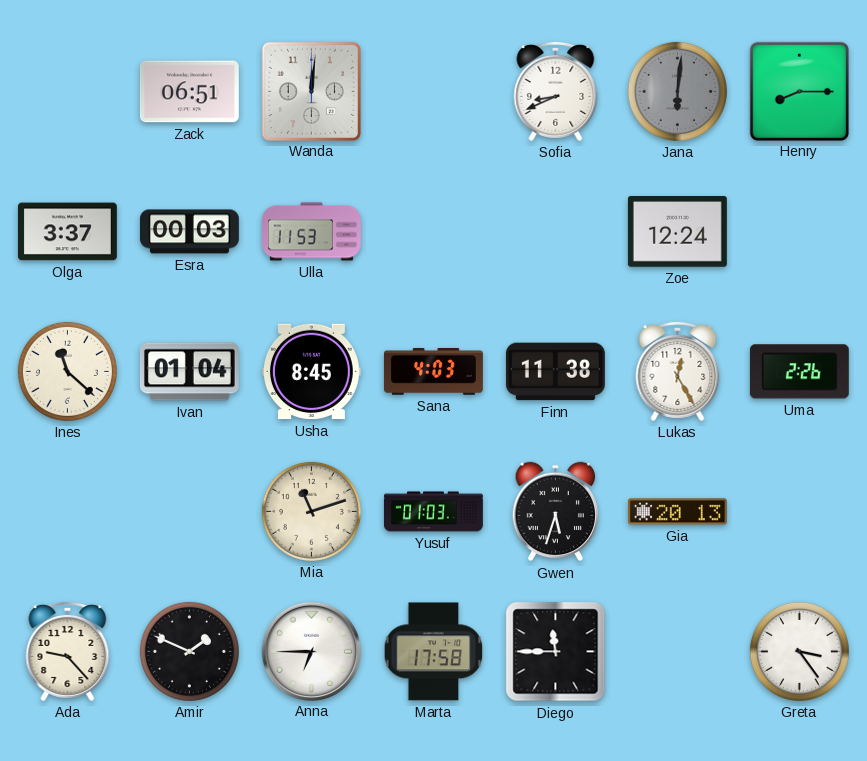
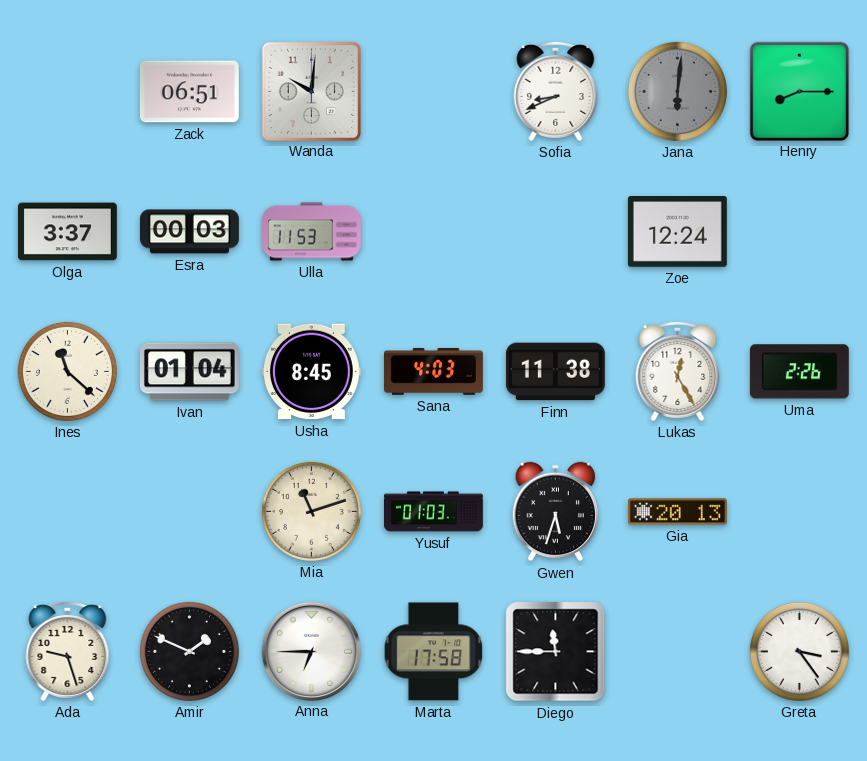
Wanda: 12:01 -> 10:01 (311, 91)
Ada: 9:23 -> 9:27 (68, 651)
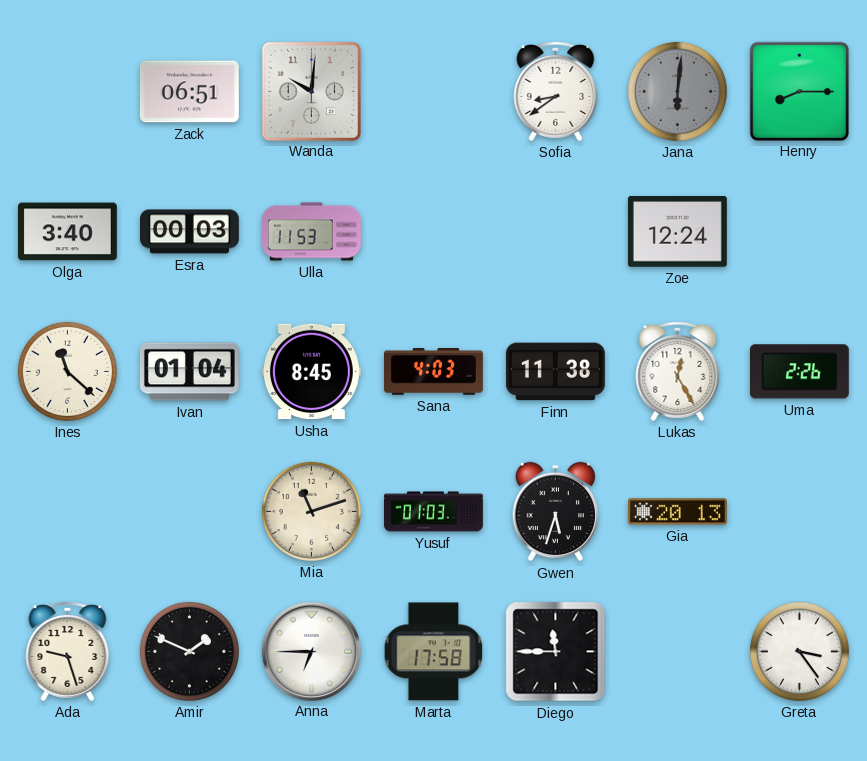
Sofia: 8:41 -> 8:39 (556, 91)
Olga: 3:37 -> 3:40 (67, 232)
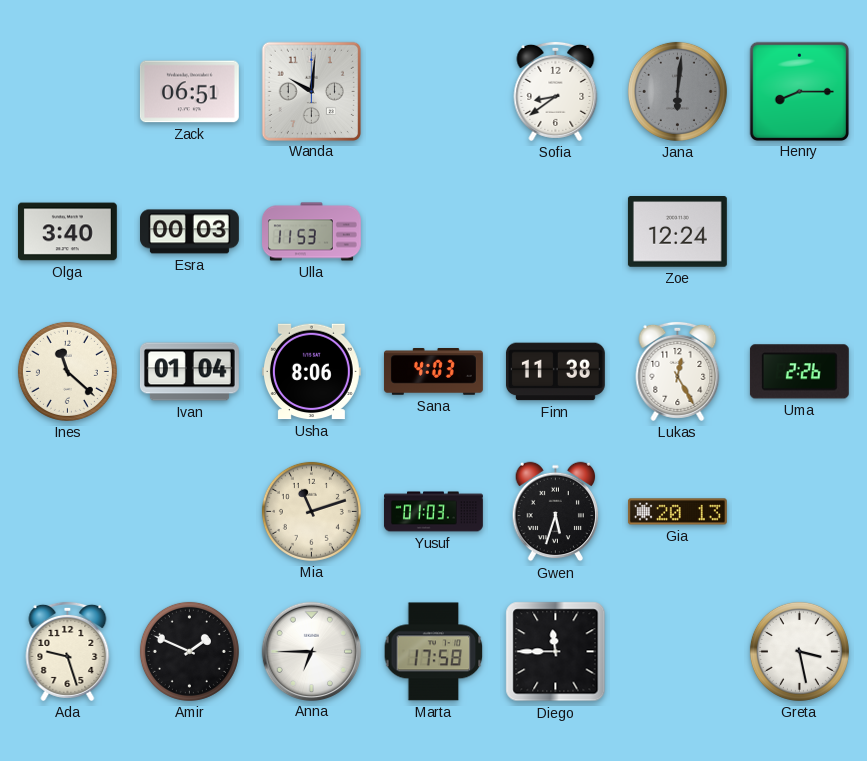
Usha: 8:45 -> 8:06 (311, 372)
Greta: 3:24 -> 3:28 (799, 651)
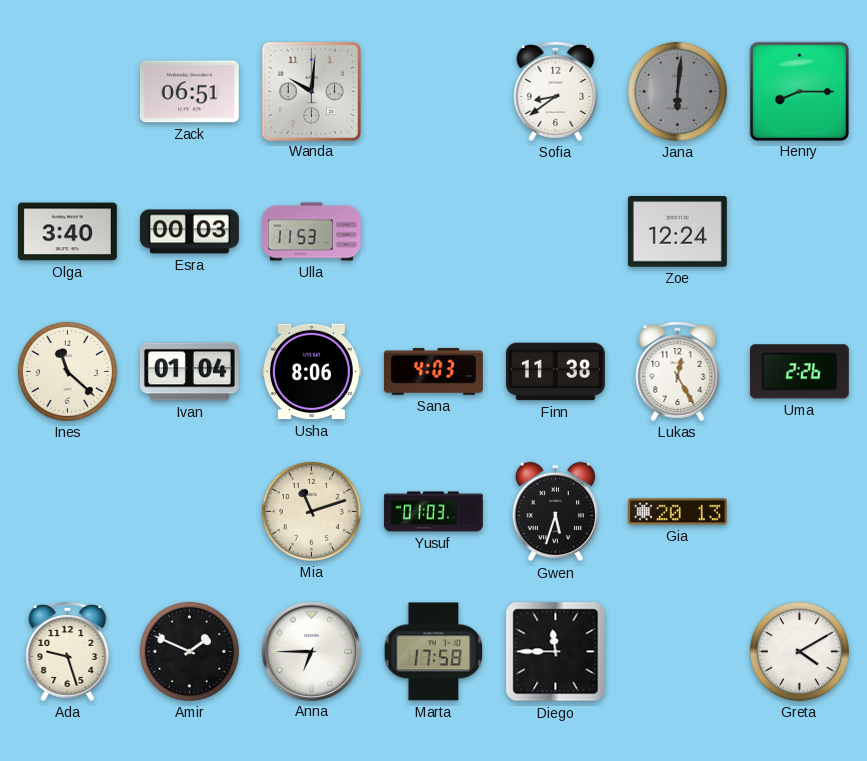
Greta: 3:28 -> 4:10 (799, 651)
